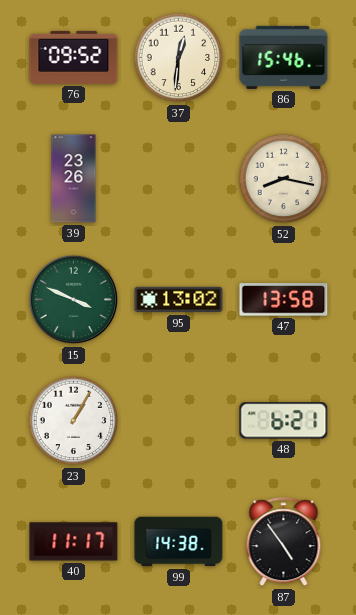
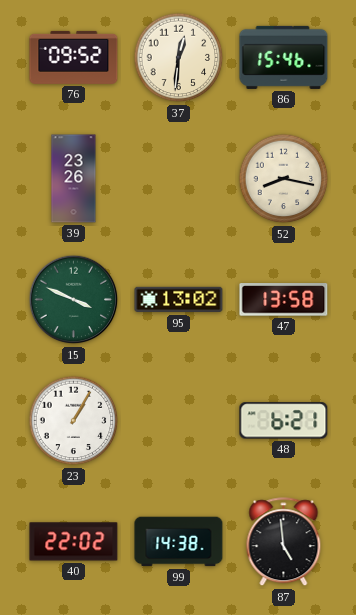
40: 11:17 -> 22:02 (74, 542)
87: 4:54 -> 4:59 (284, 542)
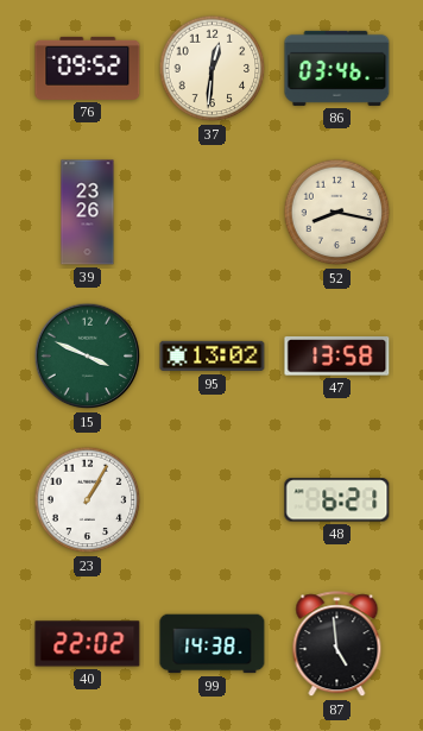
86: 15:46 -> 03:46 (337, 68)
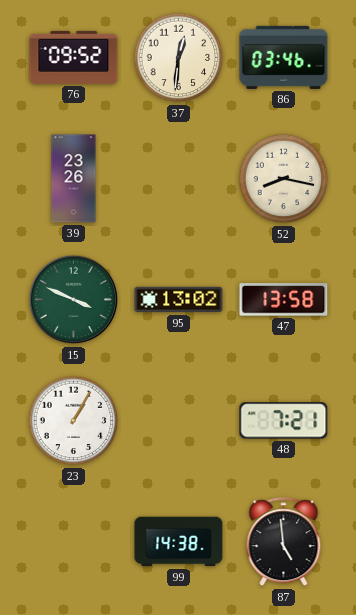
48: 6:21 -> 7:21 (284, 421)
40: 22:02 -> none (88, 644)
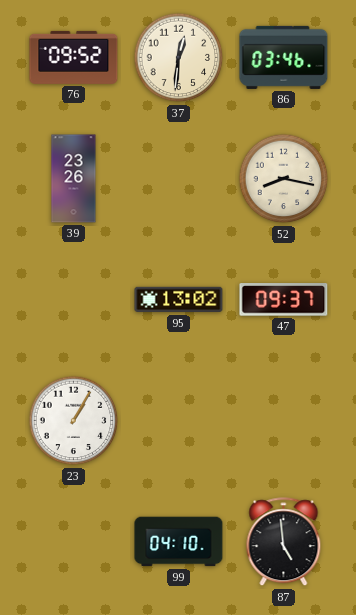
15: 3:49 -> none (74, 300)
47: 13:58 -> 09:37 (284, 300)
48: 7:21 -> none (284, 421)
99: 14:38 -> 04:10 (179, 542)
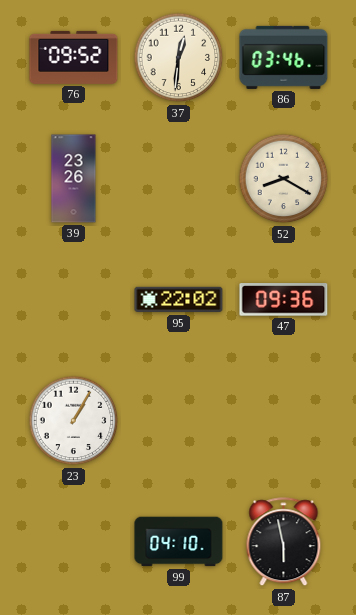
52: 8:17 -> 8:20 (284, 179)
95: 13:02 -> 22:02 (179, 300)
47: 09:37 -> 09:36 (284, 300)
87: 4:59 -> 5:58 (284, 542)
